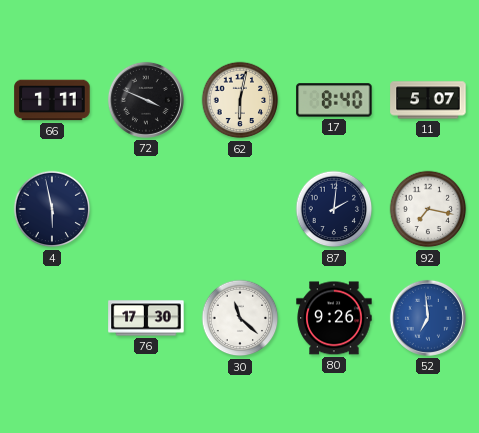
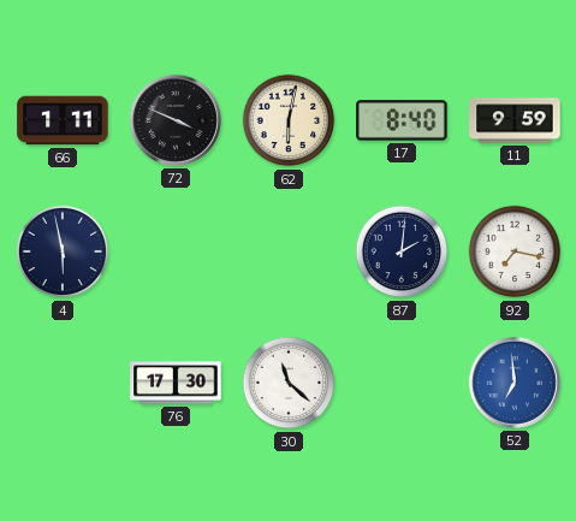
11: 5:07 -> 9:59 (515, 120)
80: 9:26 -> none (334, 318)
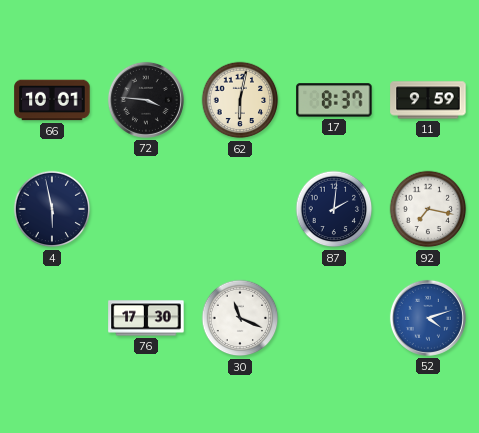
66: 1:11 -> 10:01 (52, 100)
72: 3:49 -> 3:46 (146, 100)
17: 8:40 -> 8:37 (334, 100)
30: 11:22 -> 11:19 (240, 318)
52: 6:59 -> 4:12 (428, 318)
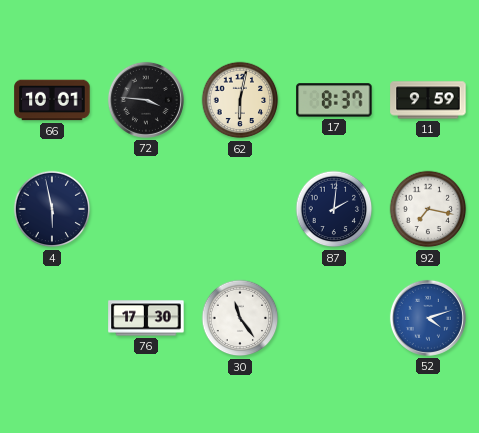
30: 11:19 -> 11:24 (240, 318)
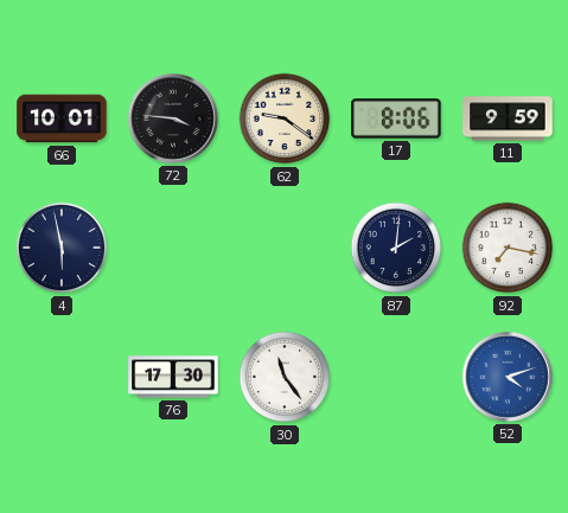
62: 6:02 -> 9:21 (285, 118)
17: 8:37 -> 8:06 (396, 118)
